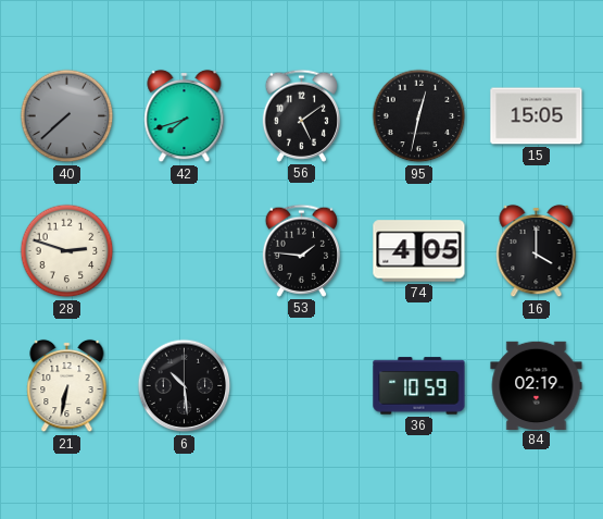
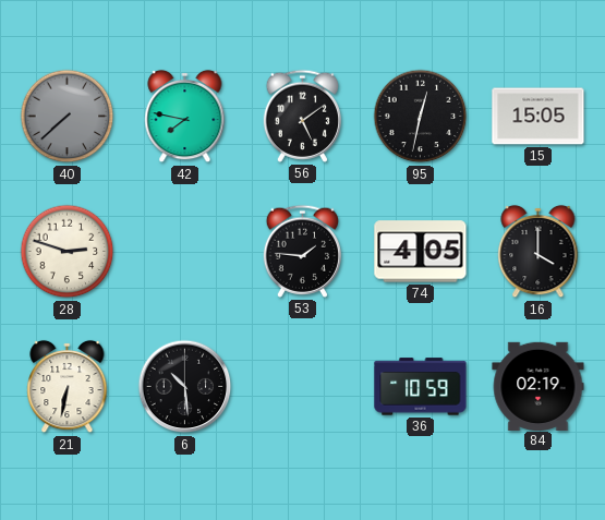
42: 7:42 -> 7:47 (185, 117)
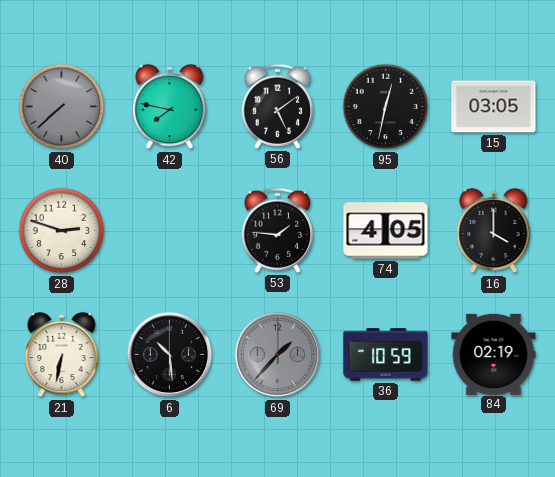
15: 15:05 -> 03:05 (494, 107)
69: none -> 1:37 (278, 355)
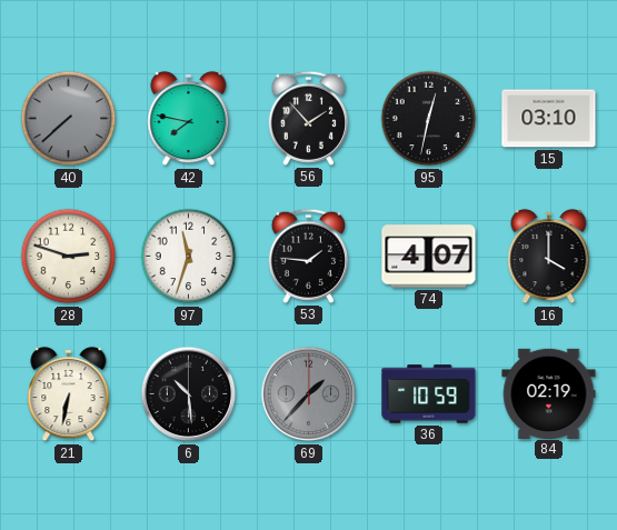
56: 5:09 -> 1:53 (308, 118)
15: 03:05 -> 03:10 (549, 119)
97: none -> 11:33 (189, 257)
74: 4:05 -> 4:07 (429, 257)
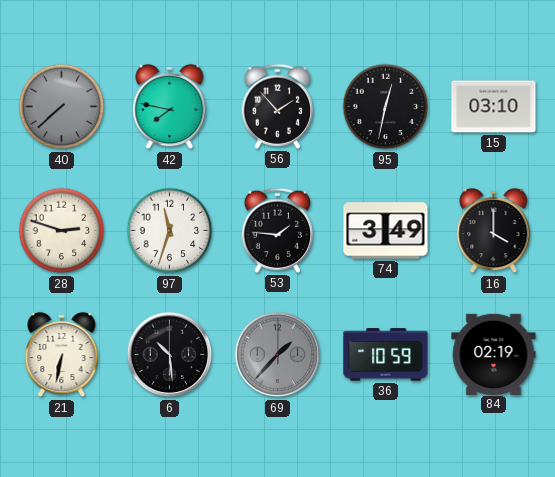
74: 4:07 -> 3:49 (386, 231)
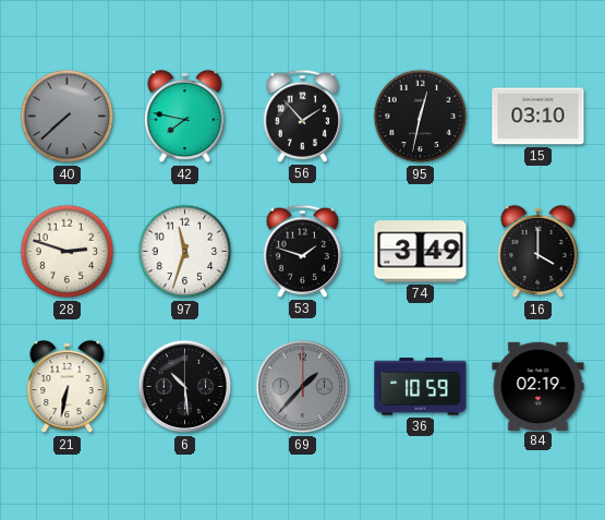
53: 1:46 -> 1:48 (302, 251)
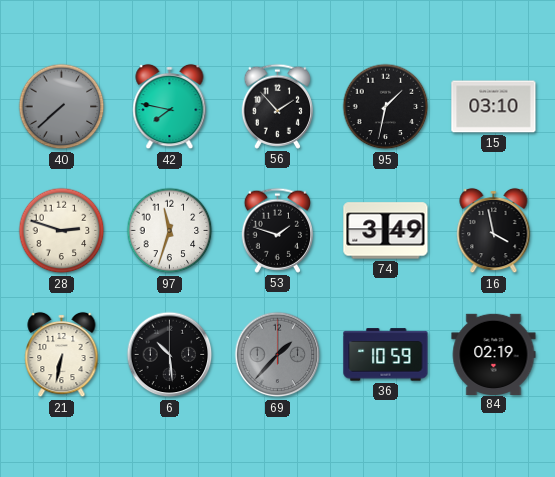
95: 12:32 -> 1:32 (386, 107)
16: 4:00 -> 3:58 (494, 231)
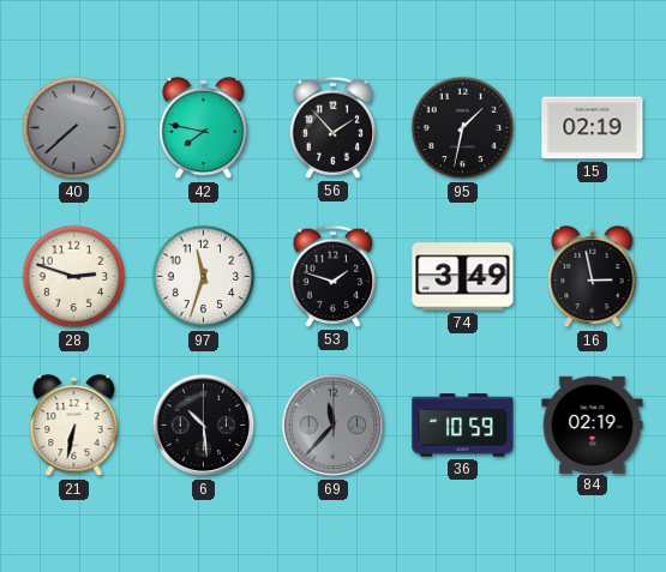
15: 03:10 -> 02:19 (593, 128)
16: 3:58 -> 2:58 (593, 277)
69: 1:37 -> 11:37 (334, 426)
